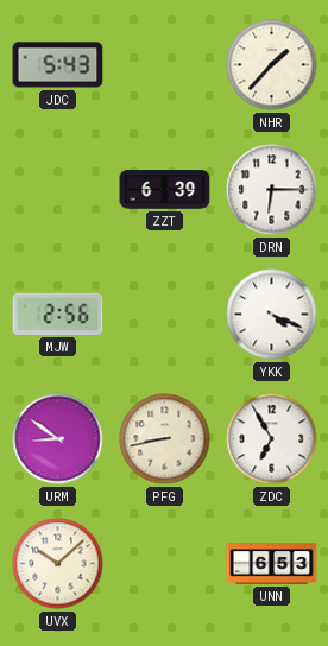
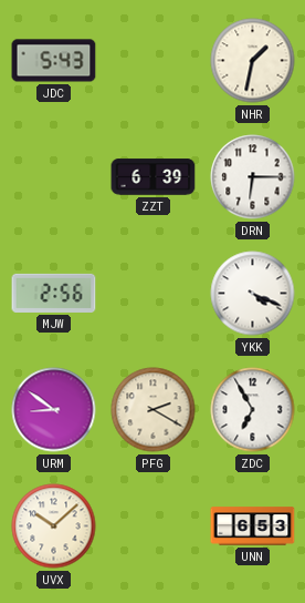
NHR: 1:37 -> 1:32 (253, 61)
PFG: 8:43 -> 2:20 (154, 410)
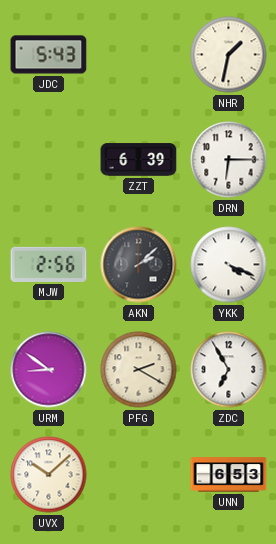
AKN: none -> 2:08 (139, 265)
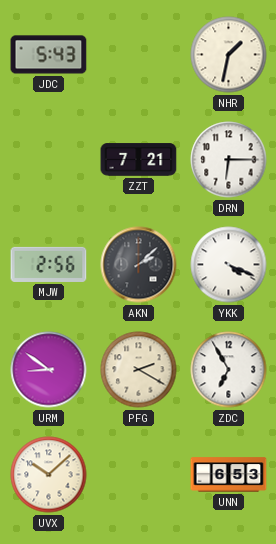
ZZT: 6:39 -> 7:21 (139, 160)
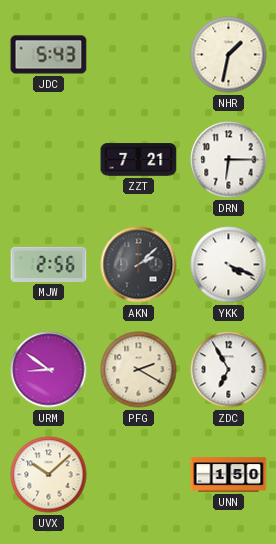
UNN: 6:53 -> 1:50 (229, 475)
